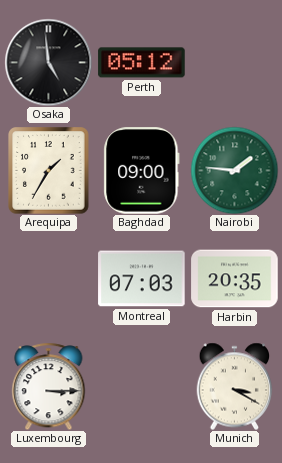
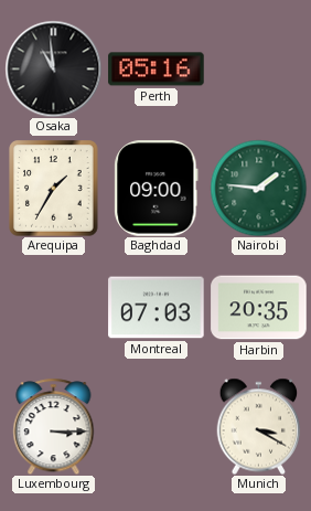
Osaka: 4:59 -> 10:59 (53, 68)
Perth: 05:12 -> 05:16 (157, 70)
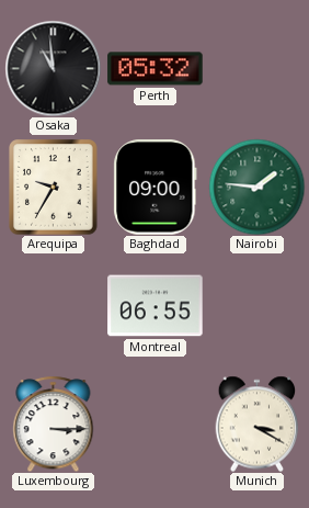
Perth: 05:16 -> 05:32 (156, 69)
Arequipa: 1:35 -> 9:35 (54, 188)
Montreal: 07:03 -> 06:55 (156, 306)
Harbin: 20:35 -> none (259, 308)
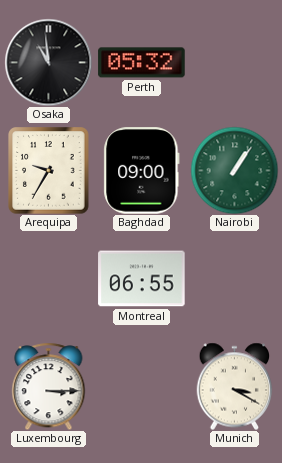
Nairobi: 1:46 -> 1:06 (234, 170)
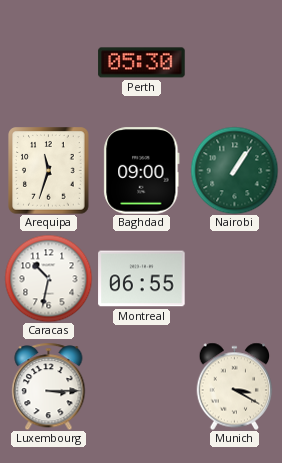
Osaka: 10:59 -> none (48, 62)
Perth: 05:32 -> 05:30 (142, 63)
Arequipa: 9:35 -> 11:33 (49, 171)
Caracas: none -> 10:32 (48, 278)
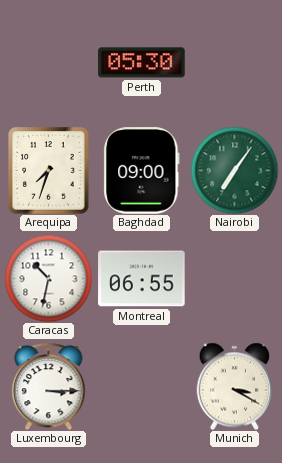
Arequipa: 11:33 -> 7:33 (49, 171)
Nairobi: 1:06 -> 7:06 (234, 170)
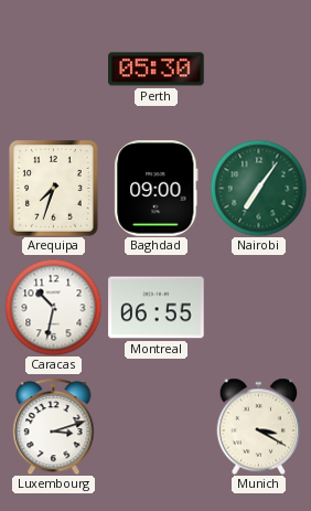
Luxembourg: 3:15 -> 3:12 (54, 426)
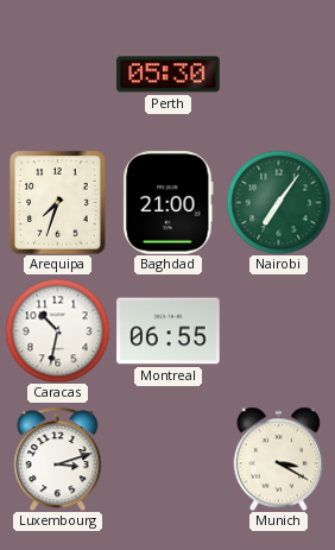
Baghdad: 09:00 -> 21:00 (169, 203)
